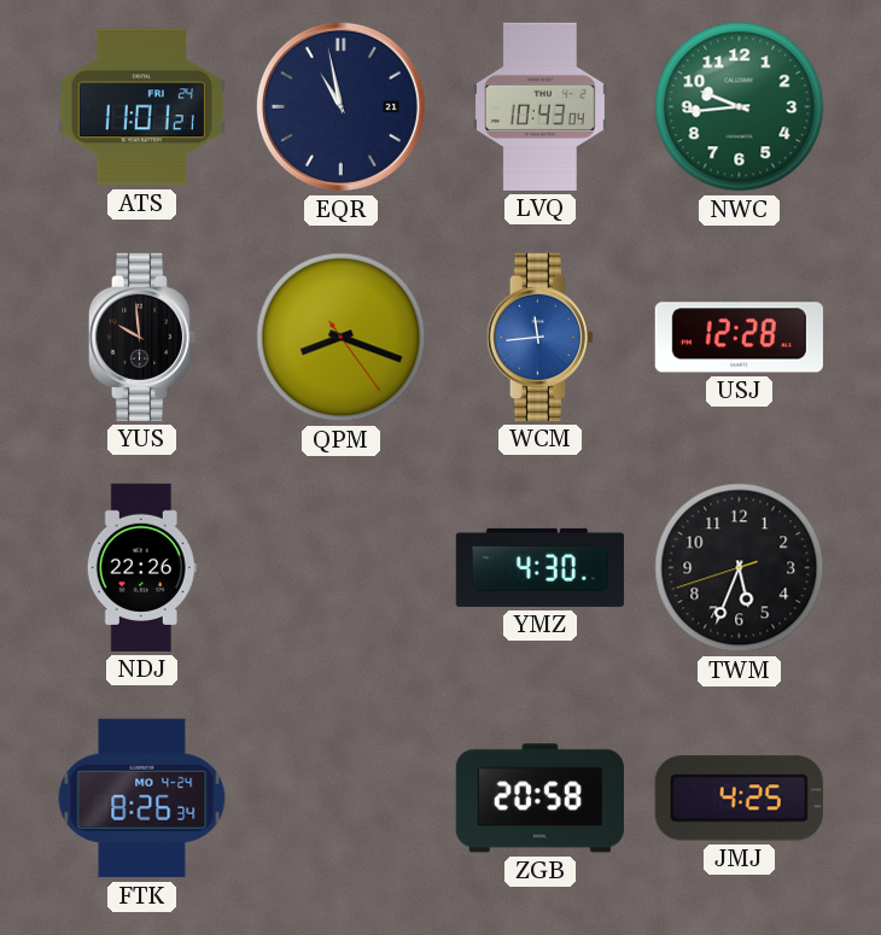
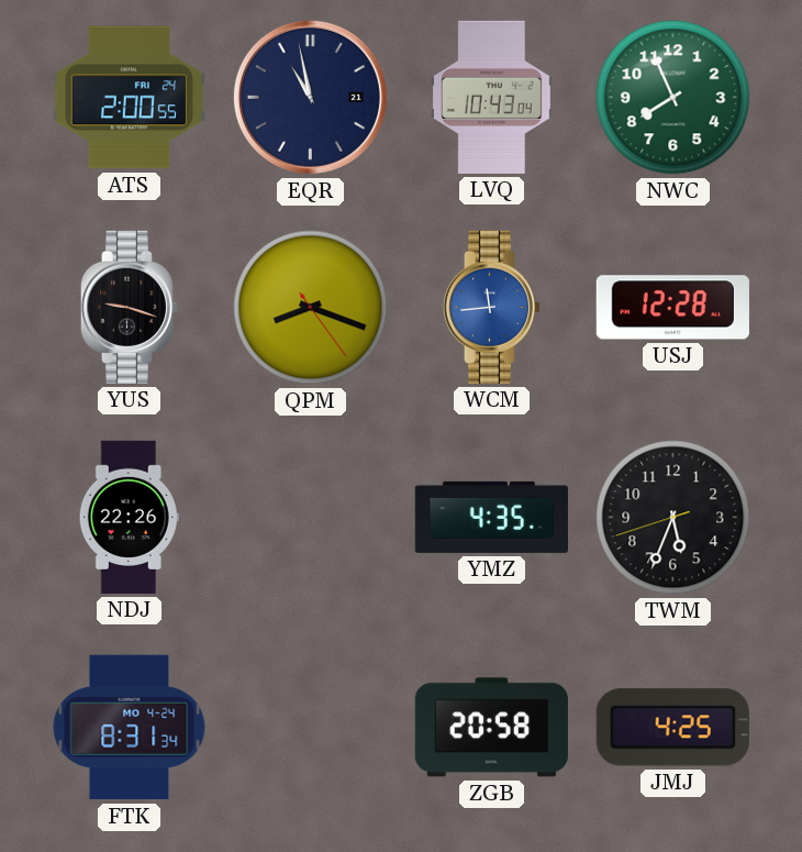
ATS: 11:01 -> 2:00 (129, 98)
NWC: 9:44 -> 7:56 (673, 98)
YUS: 9:59 -> 9:18 (130, 307)
YMZ: 4:30 -> 4:35 (491, 517)
FTK: 8:26 -> 8:31 (130, 728)
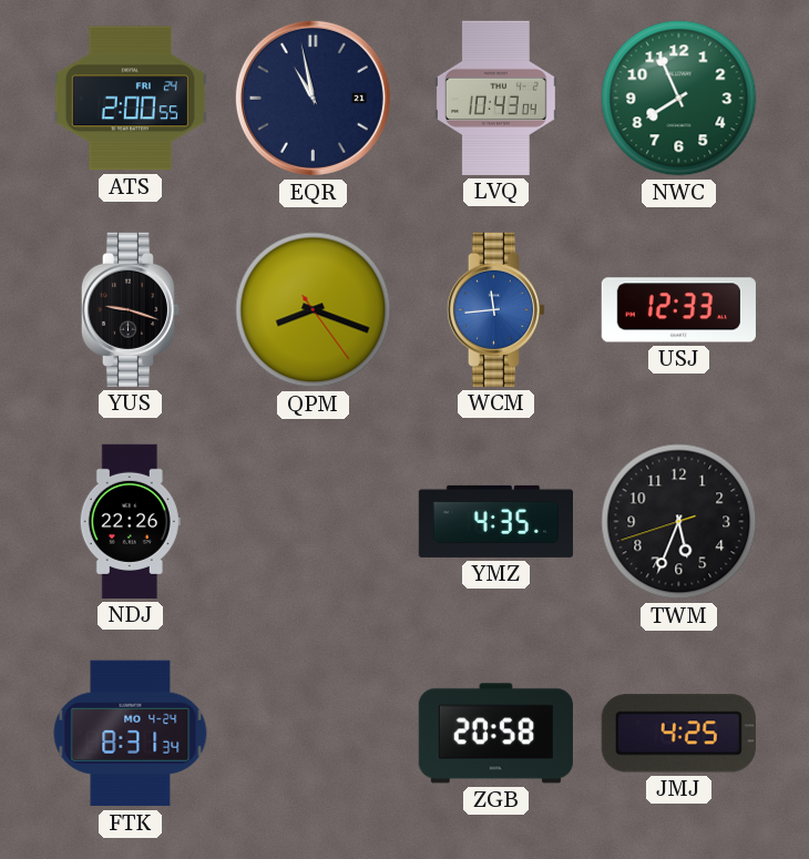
USJ: 12:28 -> 12:33 (678, 310)
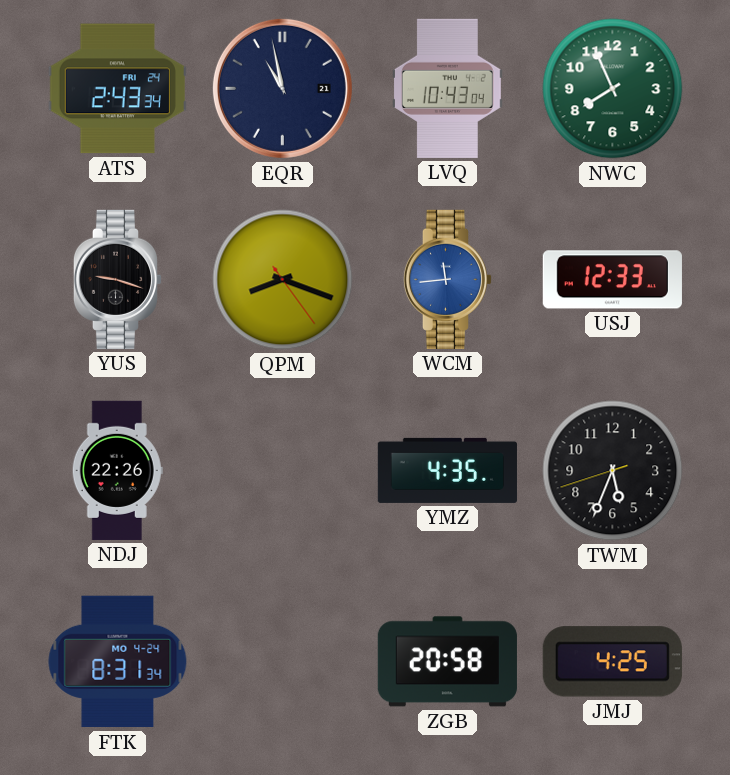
ATS: 2:00 -> 2:43 (117, 89)
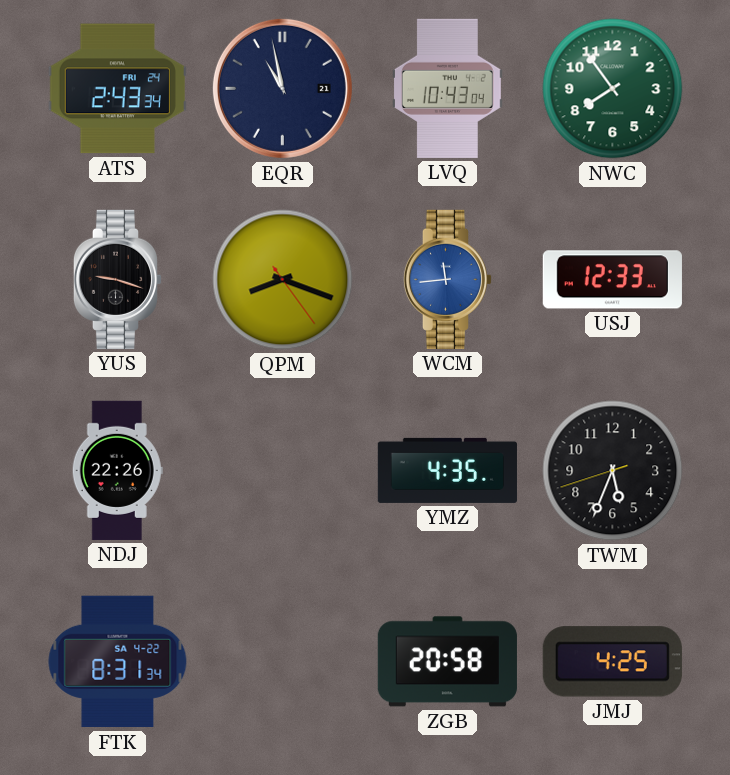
NWC: 7:56 -> 7:54 (613, 89)
FTK date: MO 4-24 -> SA 4-22 (118, 662)
